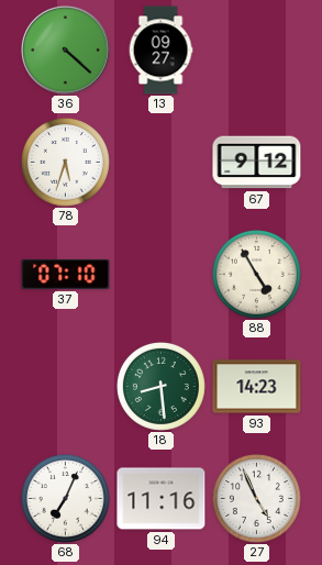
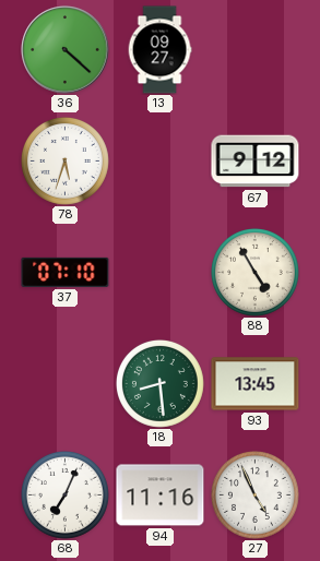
93: 14:23 -> 13:45 (256, 384)
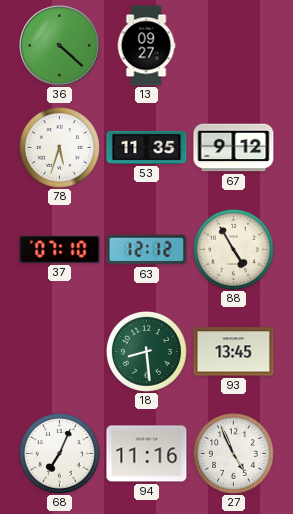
53: none -> 11:35 (147, 147)
63: none -> 12:12 (147, 250)
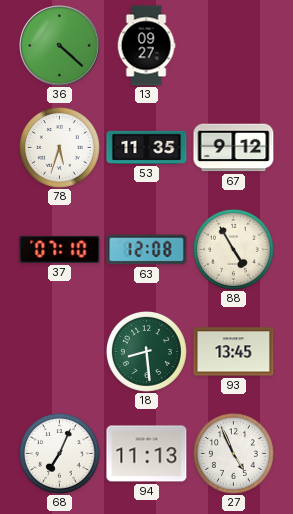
63: 12:12 -> 12:08 (147, 250)
94: 11:16 -> 11:13 (147, 454)
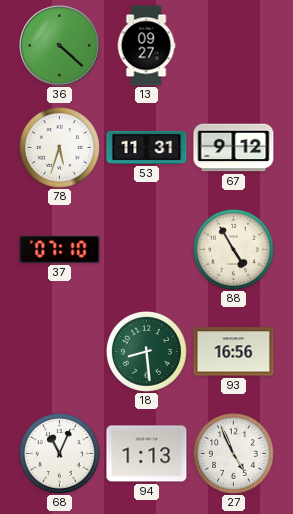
53: 11:35 -> 11:31 (147, 147)
63: 12:08 -> none (147, 250)
93: 13:45 -> 16:56 (234, 352)
68: 7:04 -> 11:04 (59, 453)
94: 11:13 -> 1:13 (147, 454)
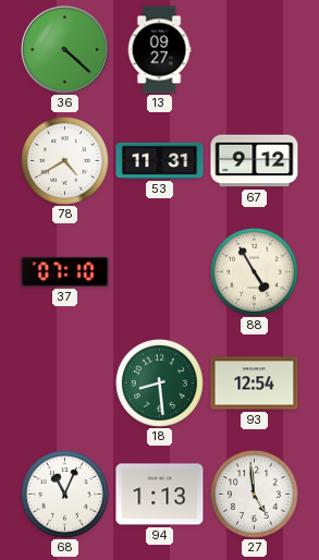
78: 5:33 -> 4:40 (64, 160)
93: 16:56 -> 12:54 (255, 384)
27: 4:56 -> 4:59 (254, 494)
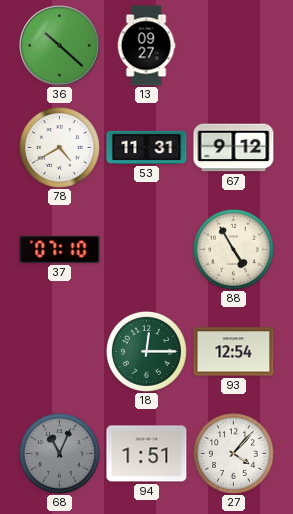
36: 4:22 -> 10:22 (60, 46)
18: 8:29 -> 12:15 (146, 351)
68 dial: white -> grey (59, 453)
94: 1:13 -> 1:51 (147, 454)
27: 4:59 -> 4:07 (233, 453)
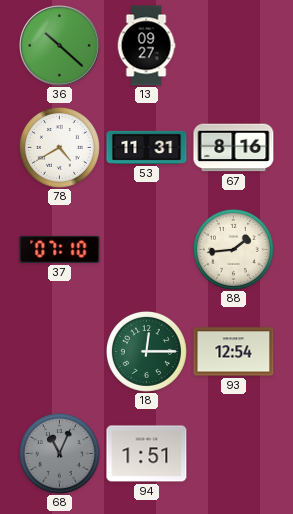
67: 9:12 -> 8:16 (234, 148)
88: 4:55 -> 1:44 (233, 249)
27: 4:07 -> none (233, 453)
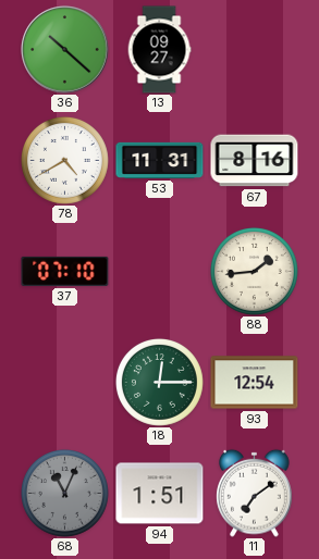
11: none -> 7:09 (255, 493)
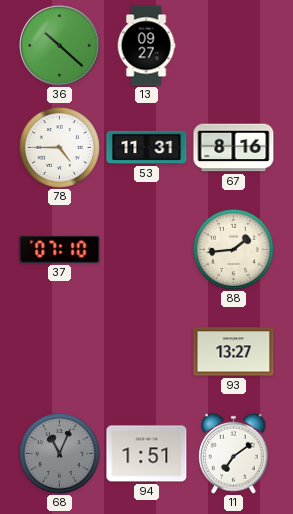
78: 4:40 -> 4:45 (59, 147)
18: 12:15 -> none (159, 382)
93: 12:54 -> 13:27 (234, 352)
